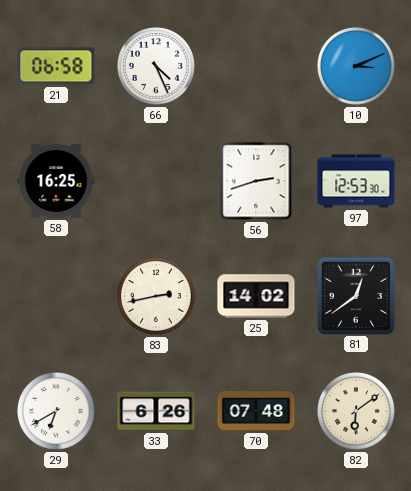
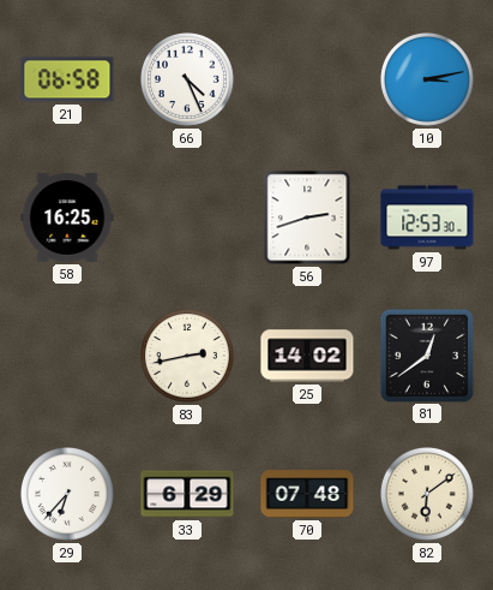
10: 3:11 -> 3:13 (428, 81)
29: 6:40 -> 6:37 (68, 495)
33: 6:26 -> 6:29 (187, 494)
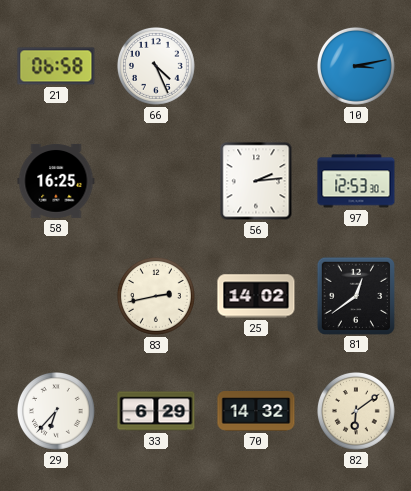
56: 2:42 -> 2:14 (256, 181)
70: 07:48 -> 14:32 (256, 412)
